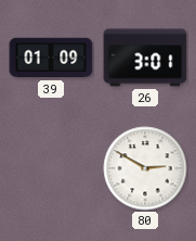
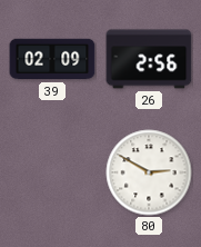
39: 01:09 -> 02:09 (52, 59)
26: 3:01 -> 2:56 (149, 59)
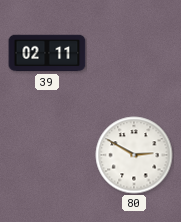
39: 02:09 -> 02:11 (47, 53)
26: 2:56 -> none (149, 59)
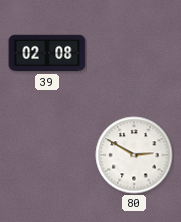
39: 02:11 -> 02:08 (47, 53)
